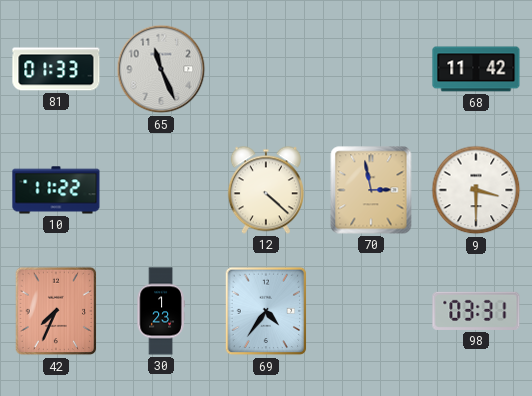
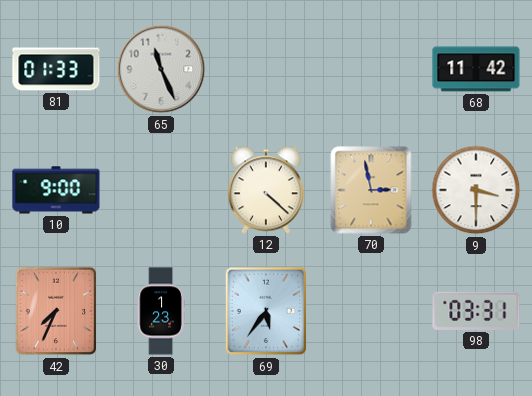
10: 11:22 -> 9:00 (56, 190)
69: 4:36 -> 5:36 (266, 311)
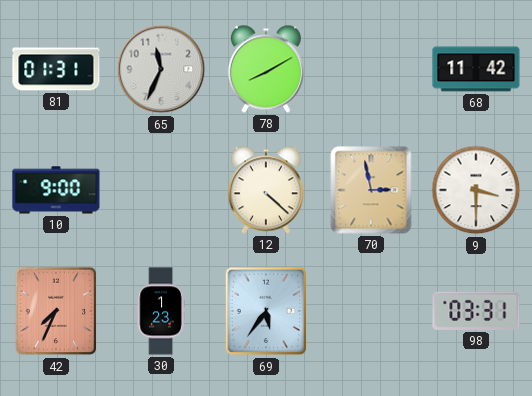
81: 01:33 -> 01:31 (56, 69)
65: 11:26 -> 11:34 (161, 69)
78: none -> 8:10 (266, 69)
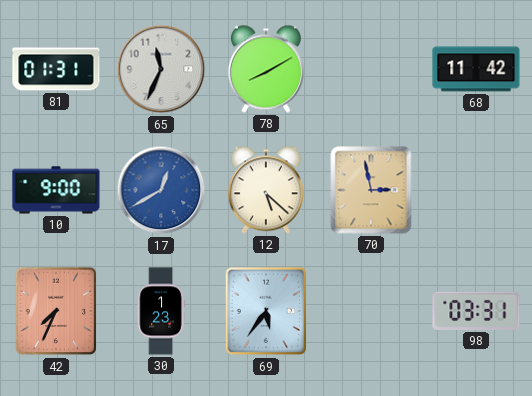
17: none -> 12:40 (161, 190)
12: 4:22 -> 5:22 (266, 190)
9: 3:30 -> none (476, 190)
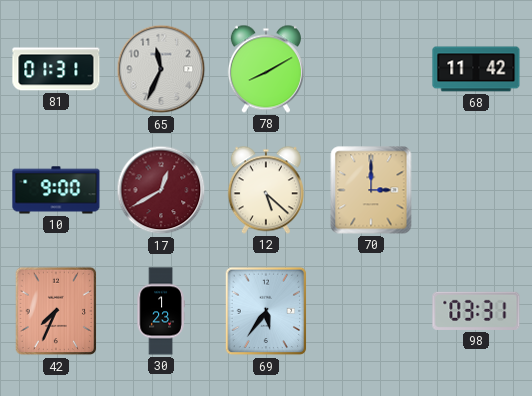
17 dial: blue -> burgundy (161, 190)
70: 2:58 -> 3:00 (371, 190)
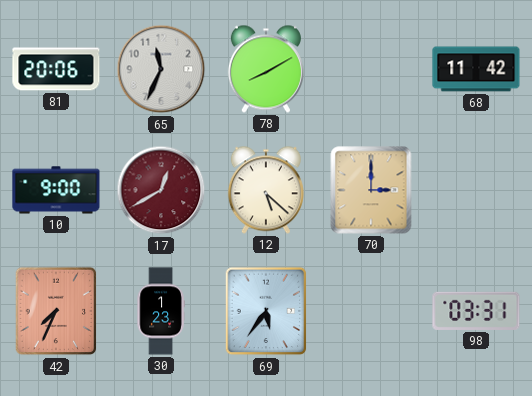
81: 01:31 -> 20:06 (56, 69)
